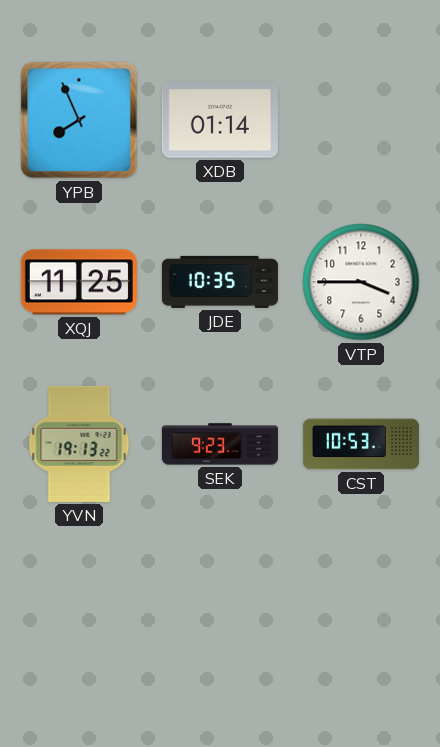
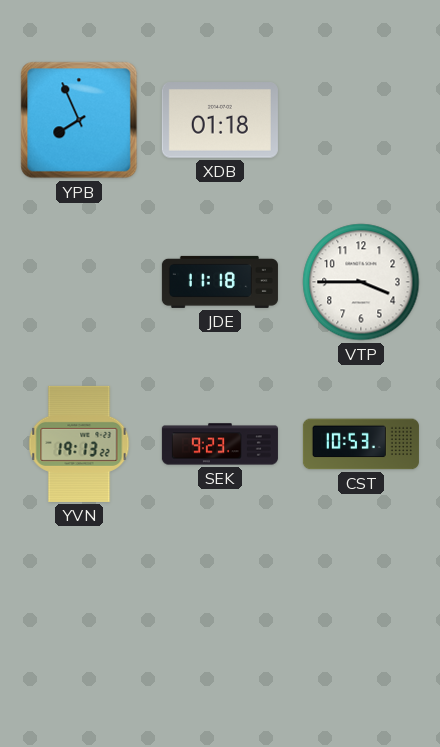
XDB: 01:14 -> 01:18 (220, 120)
XQJ: 11:25 -> none (79, 282)
JDE: 10:35 -> 11:18 (220, 282)
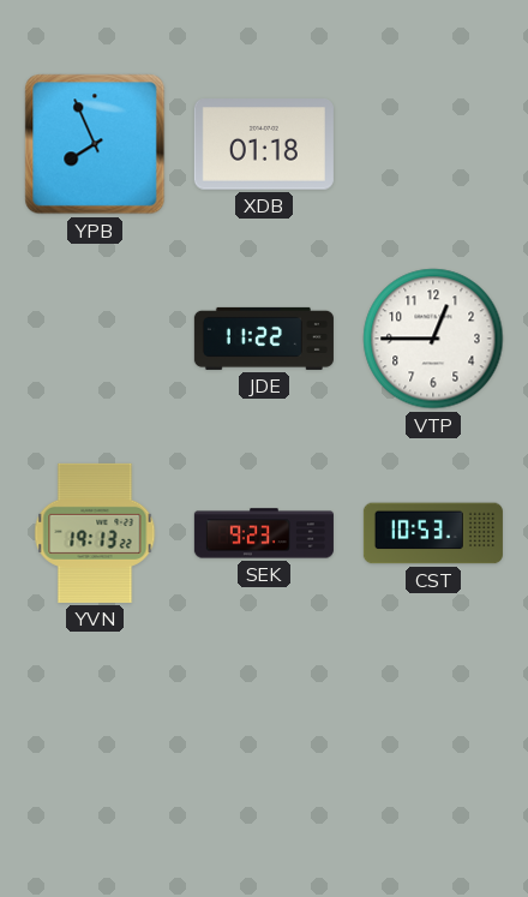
JDE: 11:18 -> 11:22 (264, 339)
VTP: 3:45 -> 12:45 (433, 339)
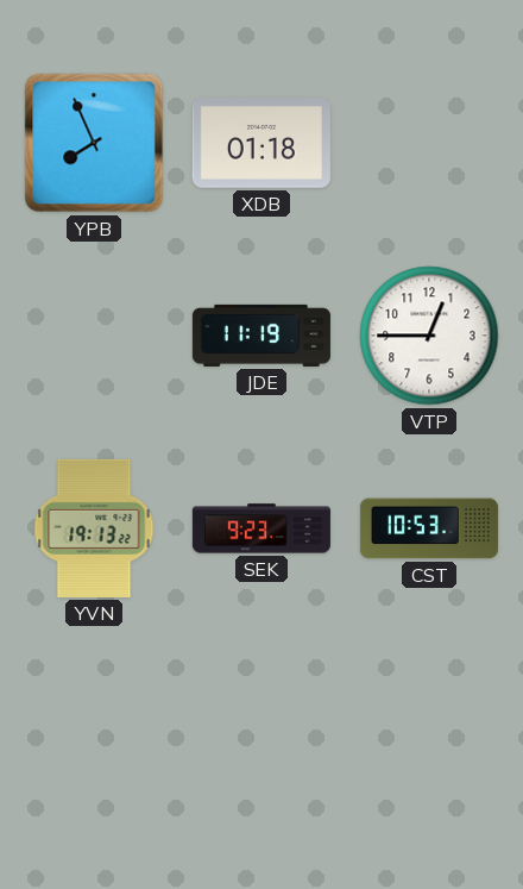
JDE: 11:22 -> 11:19 (261, 336)
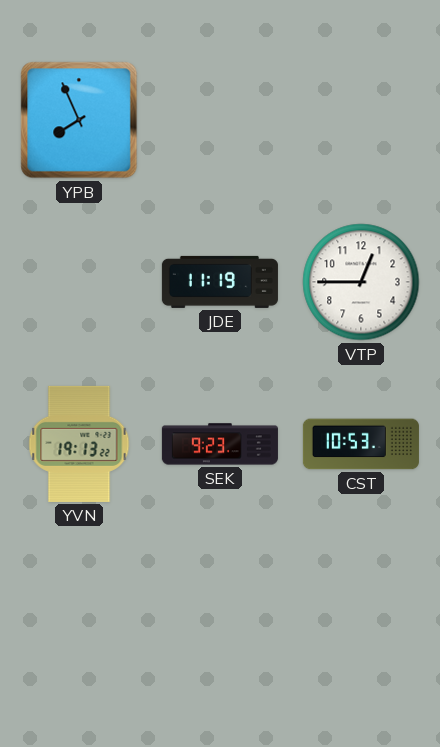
XDB: 01:18 -> none (261, 143)
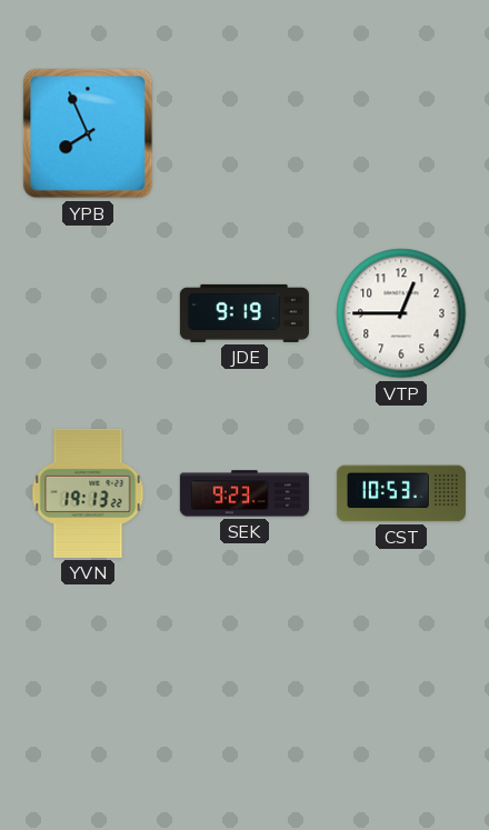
JDE: 11:19 -> 9:19 (244, 313)
